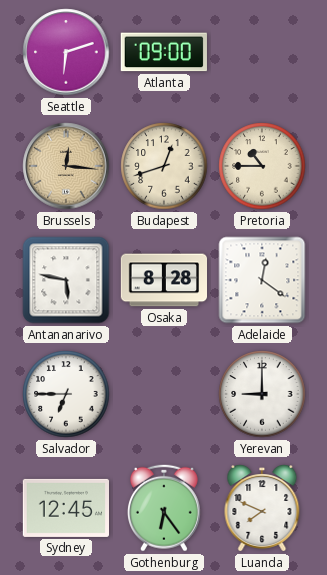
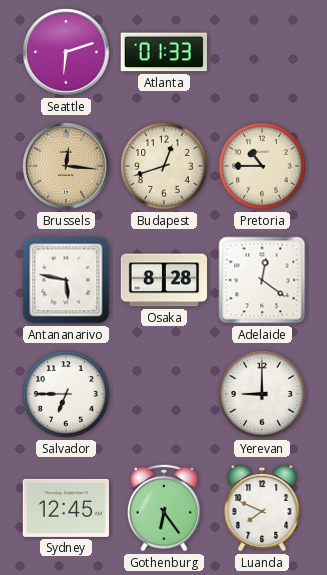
Atlanta: 09:00 -> 01:33 (164, 52)
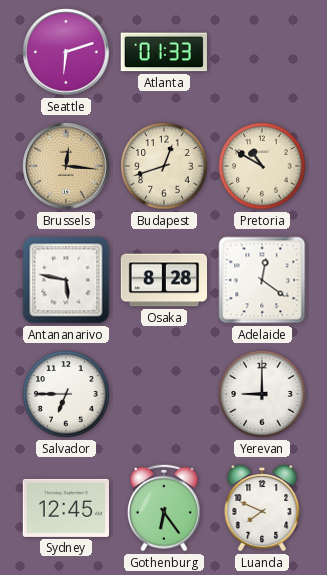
Pretoria: 10:45 -> 10:50 (262, 166)
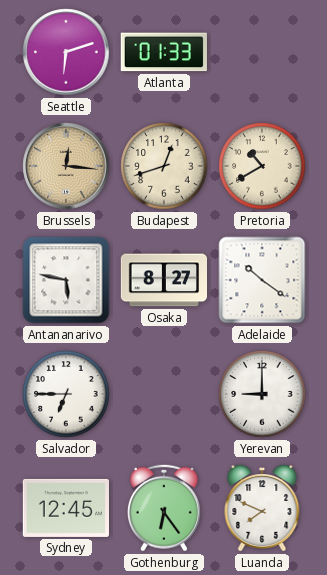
Pretoria: 10:50 -> 10:40 (262, 166)
Osaka: 8:28 -> 8:27 (164, 280)
Adelaide: 12:21 -> 10:21 (262, 280)
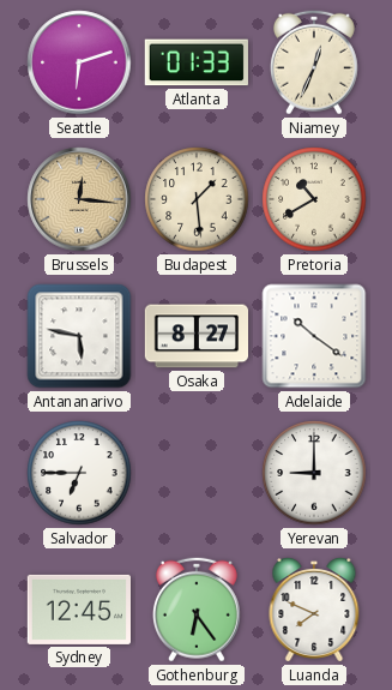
Niamey: none -> 12:34 (314, 62)
Budapest: 12:42 -> 1:29 (197, 199)
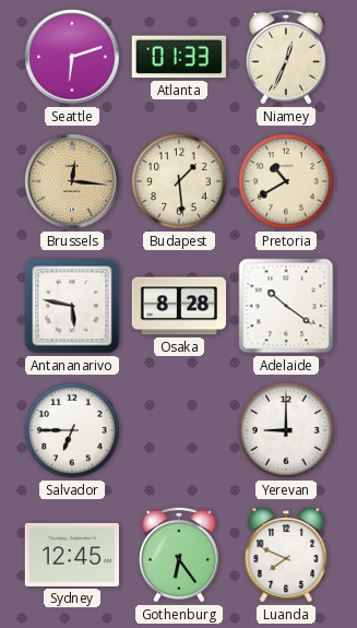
Osaka: 8:27 -> 8:28 (179, 306)
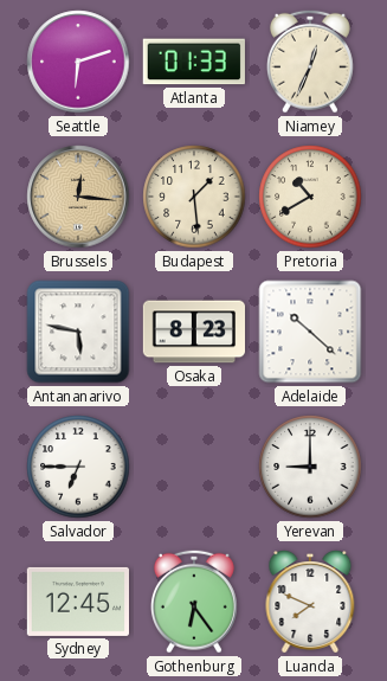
Osaka: 8:28 -> 8:23 (194, 332)
Adelaide: 10:21 -> 10:22 (310, 332)
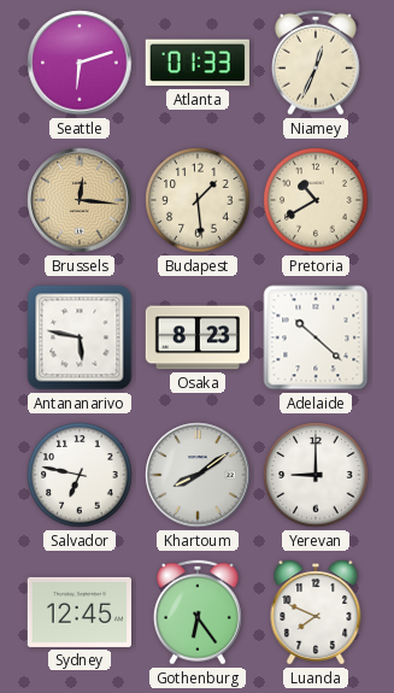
Salvador: 6:45 -> 6:47 (80, 475)
Khartoum: none -> 8:09 (198, 475)
